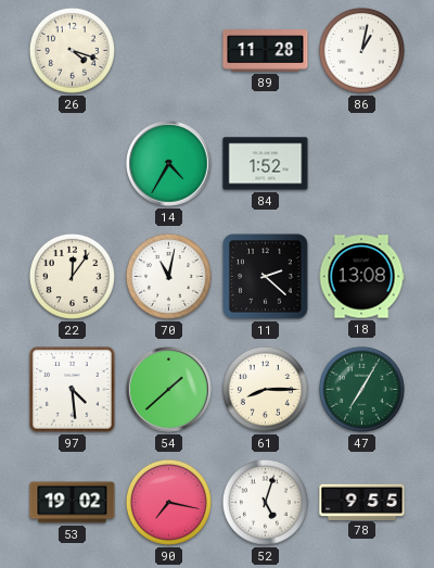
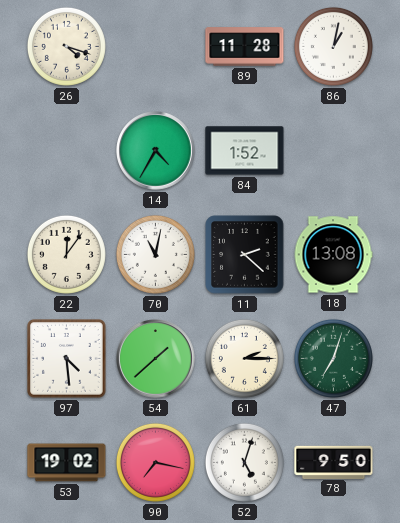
61: 8:15 -> 2:15 (244, 358)
47: 7:05 -> 7:03 (333, 358)
78: 9:55 -> 9:50 (334, 462)
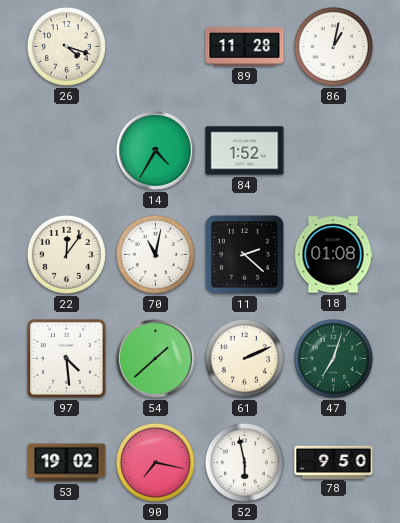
18: 13:08 -> 01:08 (333, 255)
61: 2:15 -> 2:11 (244, 358)
52: 5:03 -> 5:58 (244, 462)
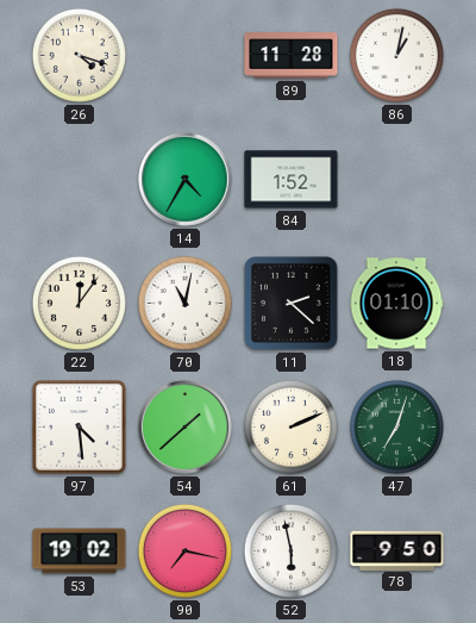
18: 01:08 -> 01:10 (396, 304)
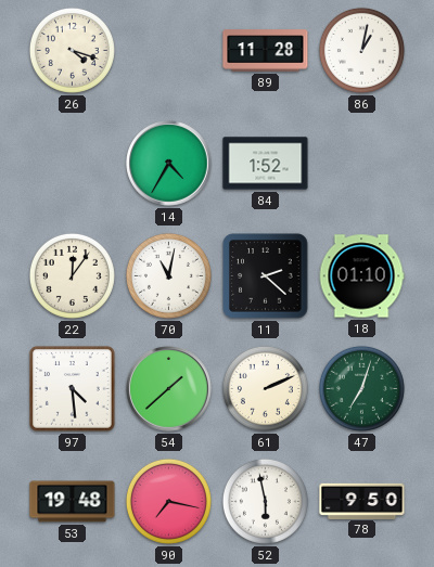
53: 19:02 -> 19:48 (73, 502)
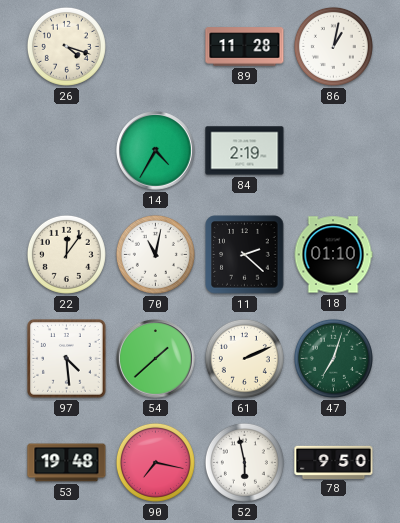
84: 1:52 -> 2:19 (245, 151)
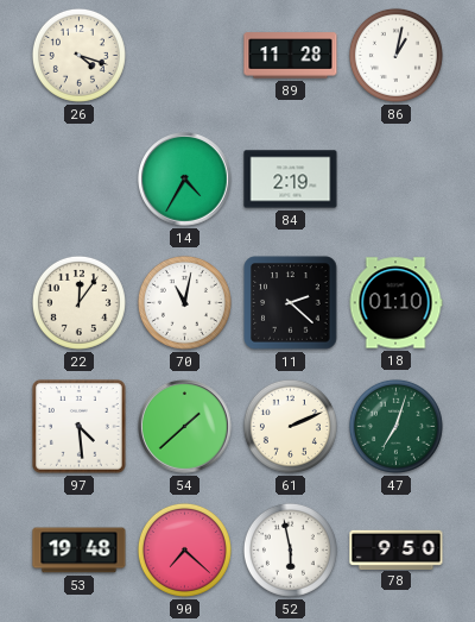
90: 7:17 -> 7:22 (184, 549)
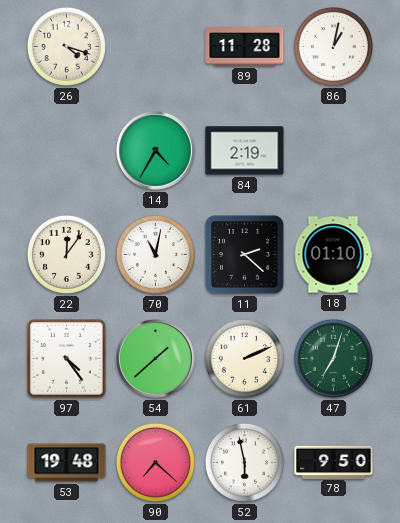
97: 4:29 -> 4:24 (67, 359)
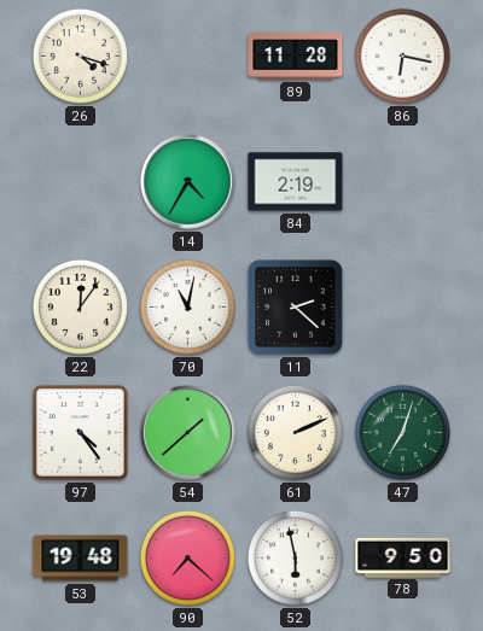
86: 1:02 -> 6:17 (402, 55)
18: 01:10 -> none (333, 255)
